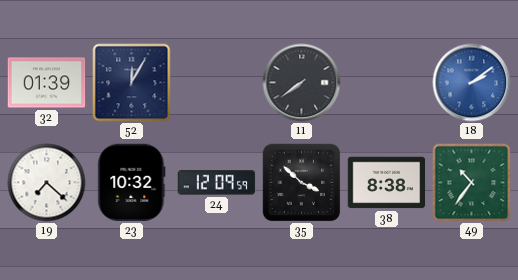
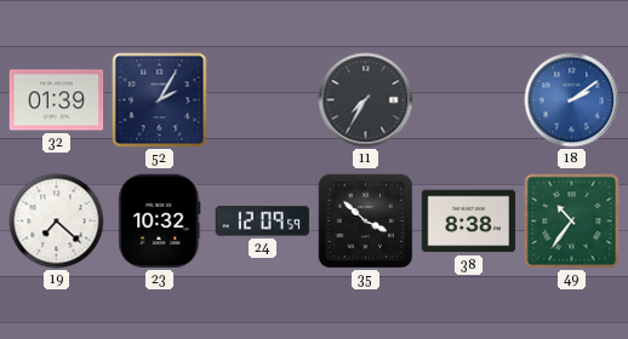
52: 12:05 -> 2:05 (160, 100)
11: 7:39 -> 7:35 (366, 100)
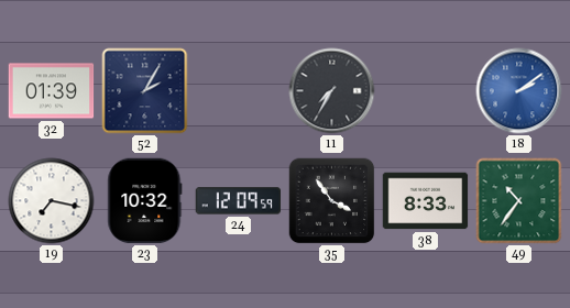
19: 7:22 -> 7:17 (52, 201)
35: 3:52 -> 3:54 (332, 201)
38: 8:38 -> 8:33 (426, 201)
